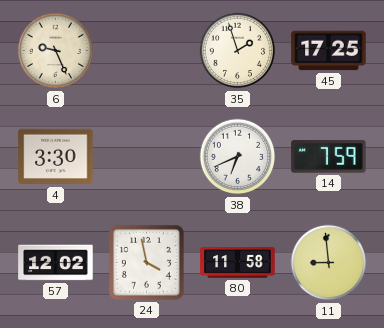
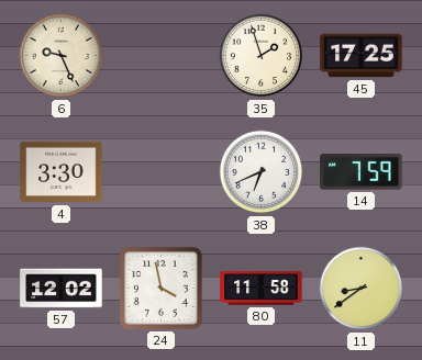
11: 8:59 -> 8:39 (362, 289)
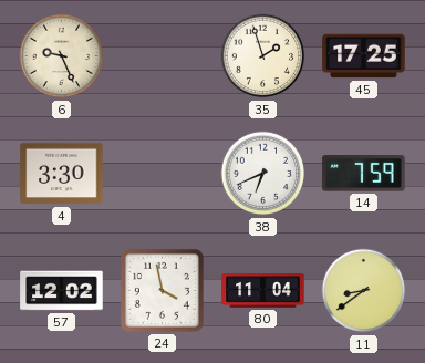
80: 11:58 -> 11:04 (263, 291)
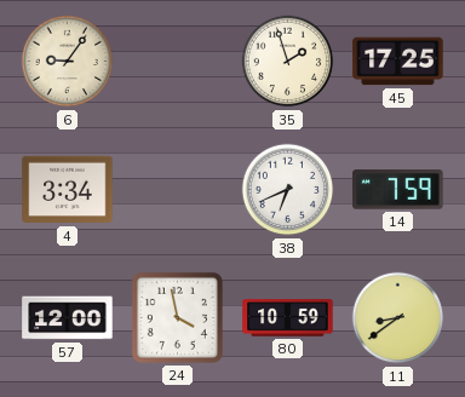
6: 9:26 -> 9:06 (68, 62)
4: 3:30 -> 3:34 (68, 190)
57: 12:02 -> 12:00 (68, 318)
80: 11:04 -> 10:59 (288, 318)
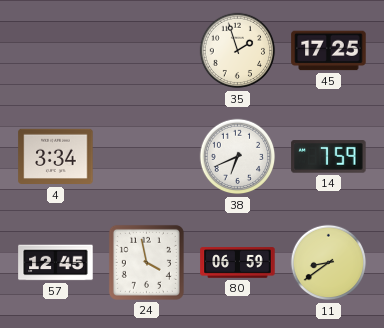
6: 9:06 -> none (68, 62)
57: 12:00 -> 12:45 (56, 263)
80: 10:59 -> 06:59 (238, 263)
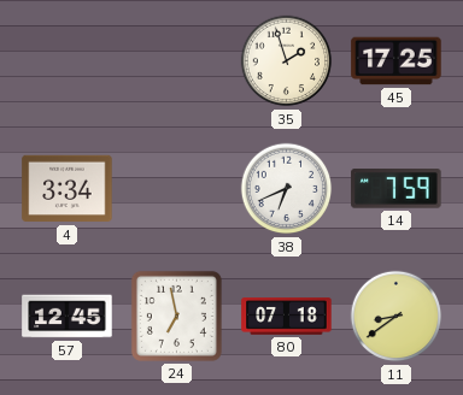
24: 3:58 -> 6:58 (176, 316)
80: 06:59 -> 07:18 (287, 317)
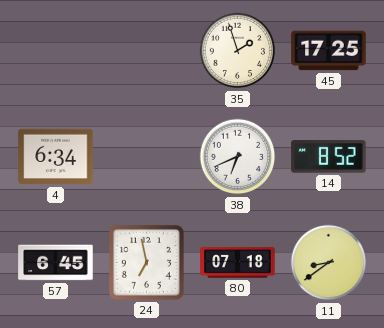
4: 3:34 -> 6:34 (56, 157)
14: 7:59 -> 8:52 (329, 157)
57: 12:45 -> 6:45 (56, 263)
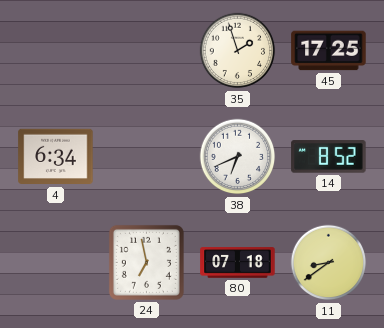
57: 6:45 -> none (56, 263)
